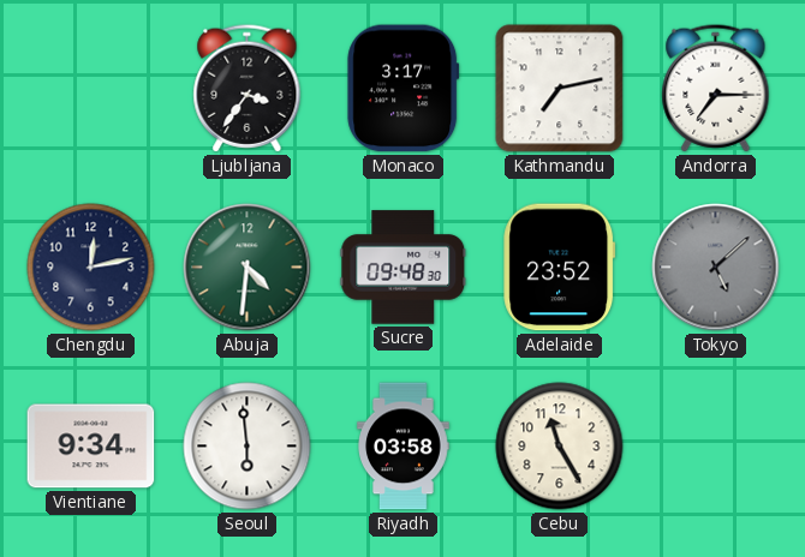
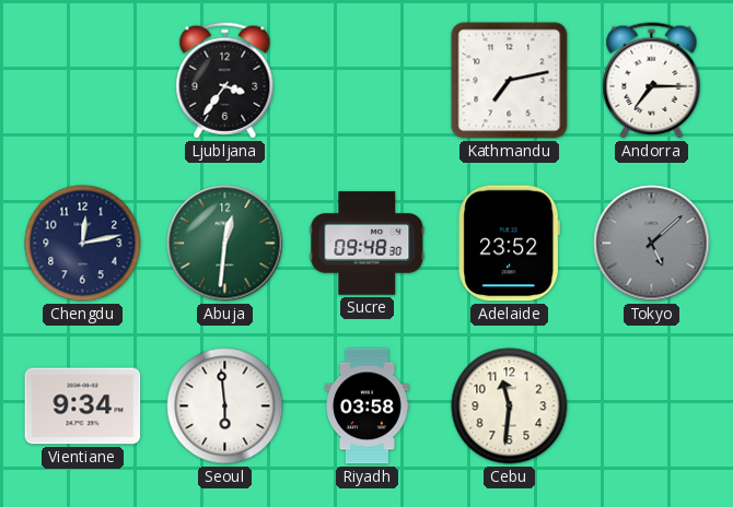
Monaco: 3:17 -> none (404, 89)
Abuja: 4:31 -> 12:31 (225, 244)
Cebu: 11:25 -> 11:31 (510, 406)
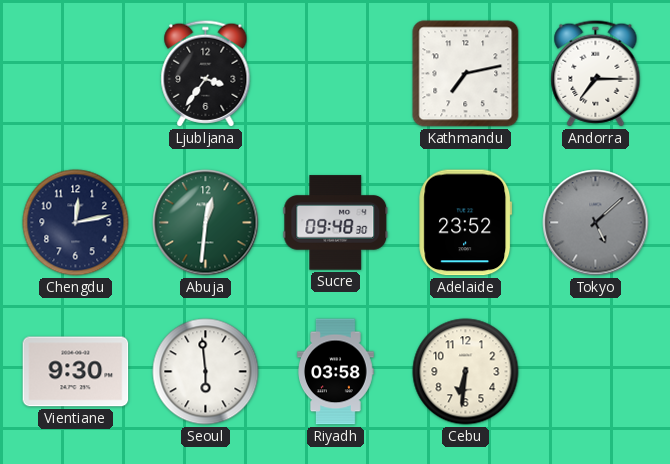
Vientiane: 9:34 -> 9:30 (76, 372)
Cebu: 11:31 -> 6:31 (466, 372)
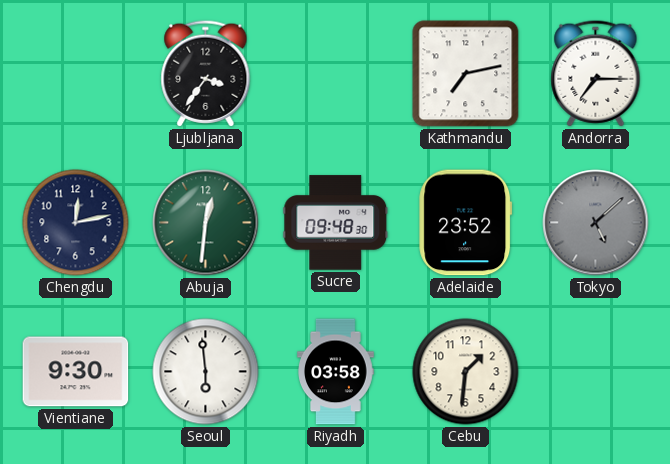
Cebu: 6:31 -> 1:31 (466, 372)
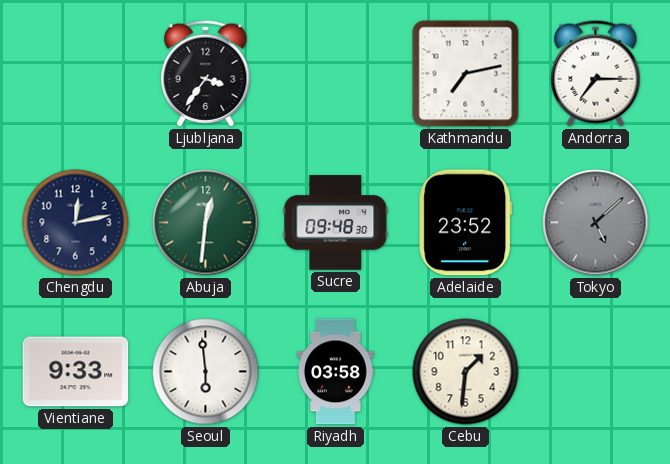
Vientiane: 9:30 -> 9:33 (76, 372)
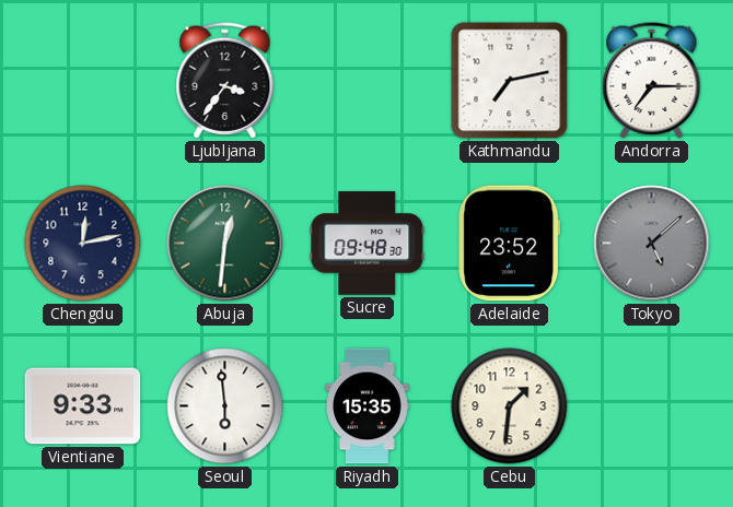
Riyadh: 03:58 -> 15:35 (368, 406)
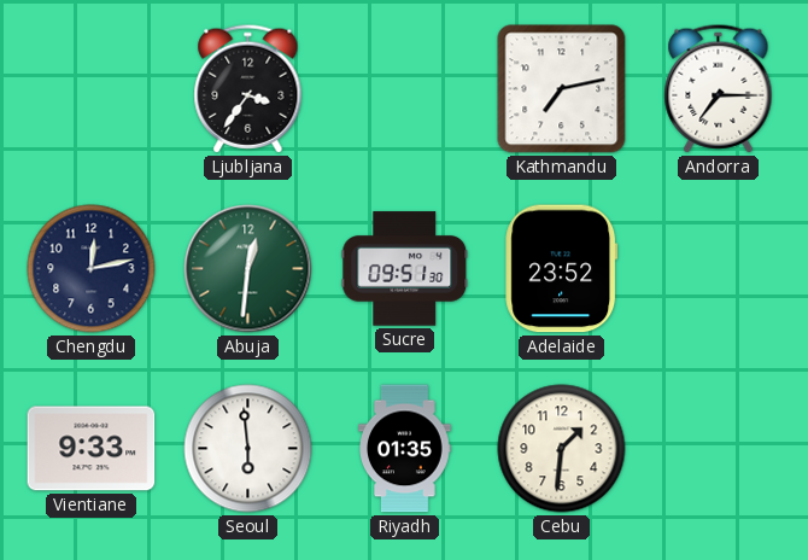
Sucre: 09:48 -> 09:51 (405, 269)
Tokyo: 5:08 -> none (652, 244)
Riyadh: 15:35 -> 01:35 (405, 449)
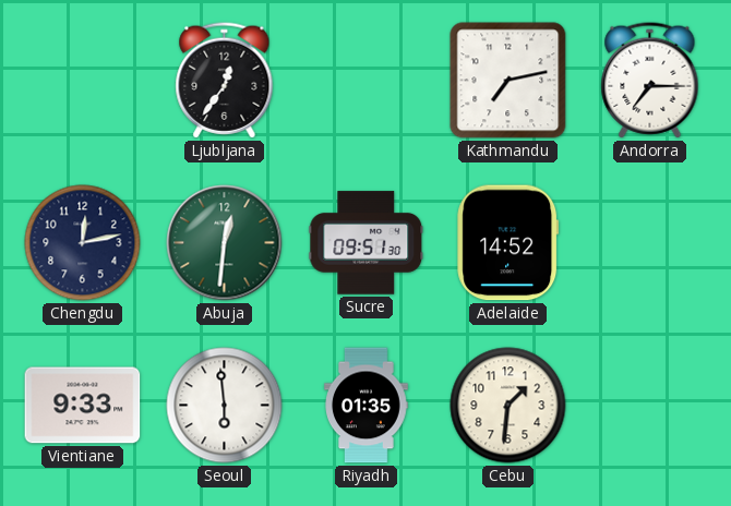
Ljubljana: 3:36 -> 12:36 (225, 81)
Adelaide: 23:52 -> 14:52 (508, 243)
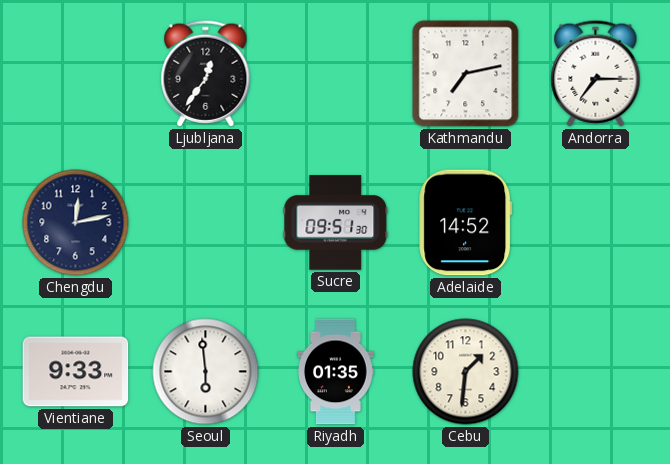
Abuja: 12:31 -> none (225, 243)
